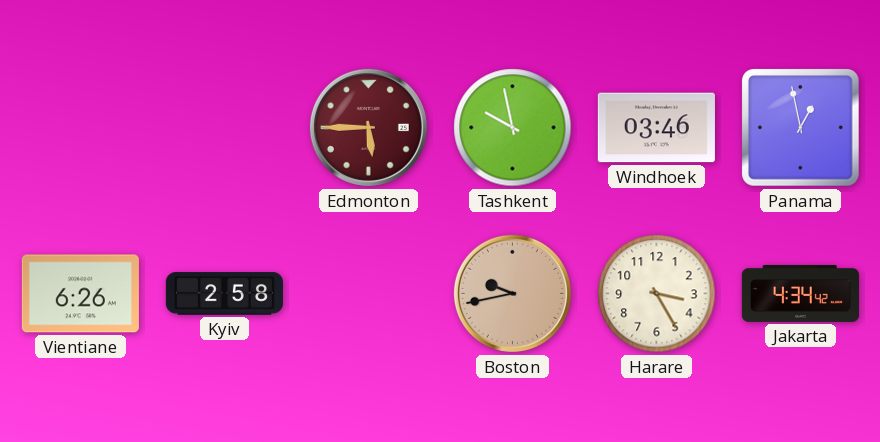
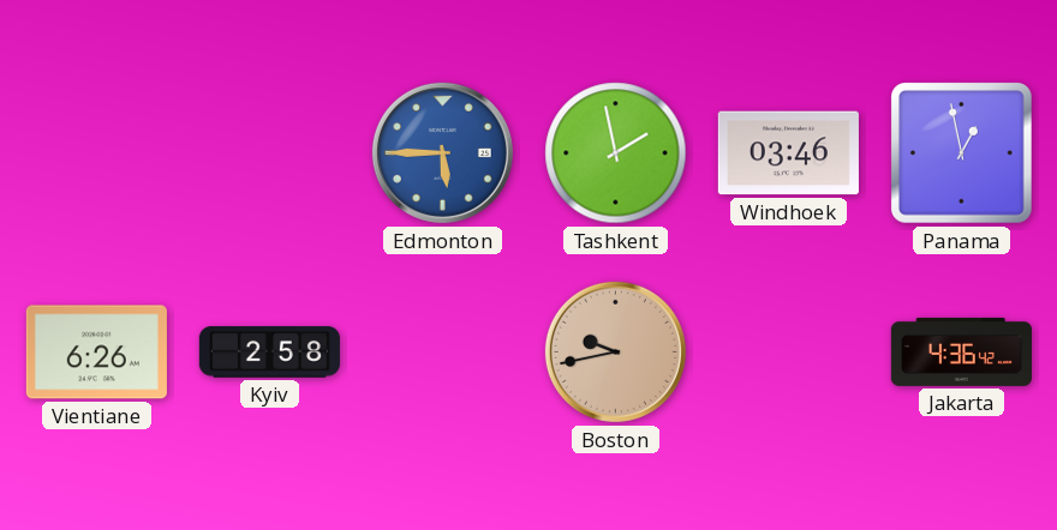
Edmonton dial: burgundy -> blue (442, 152)
Tashkent: 9:58 -> 1:58 (616, 153)
Harare: 3:25 -> none (657, 294)
Jakarta: 4:34 -> 4:36 (961, 351)
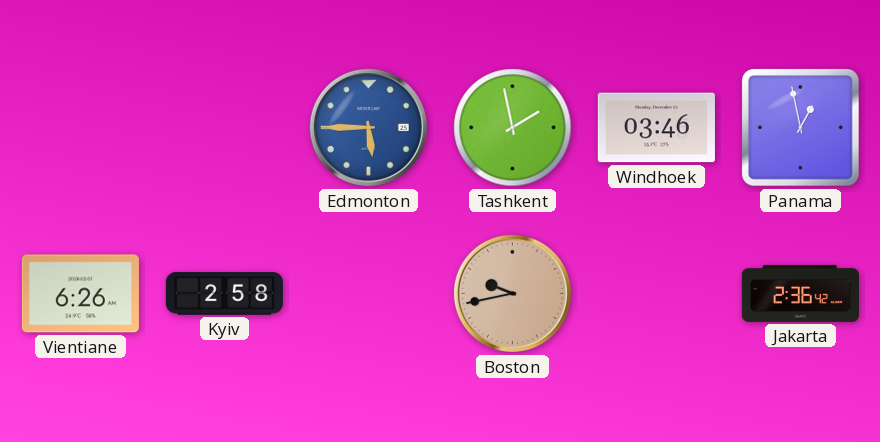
Jakarta: 4:36 -> 2:36 (800, 293)
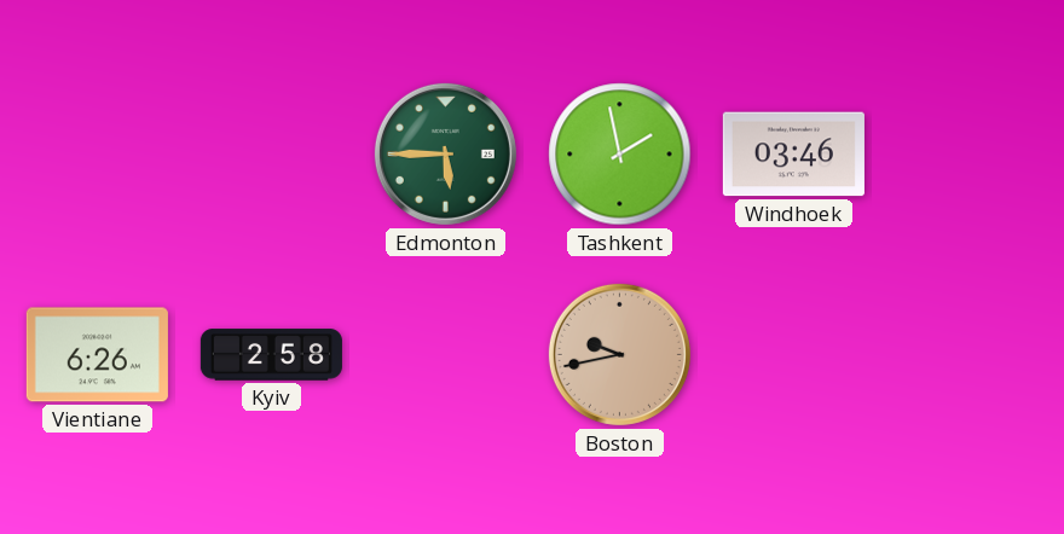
Edmonton dial: blue -> green (445, 153)
Panama: 12:58 -> none (801, 128)
Jakarta: 2:36 -> none (800, 293)
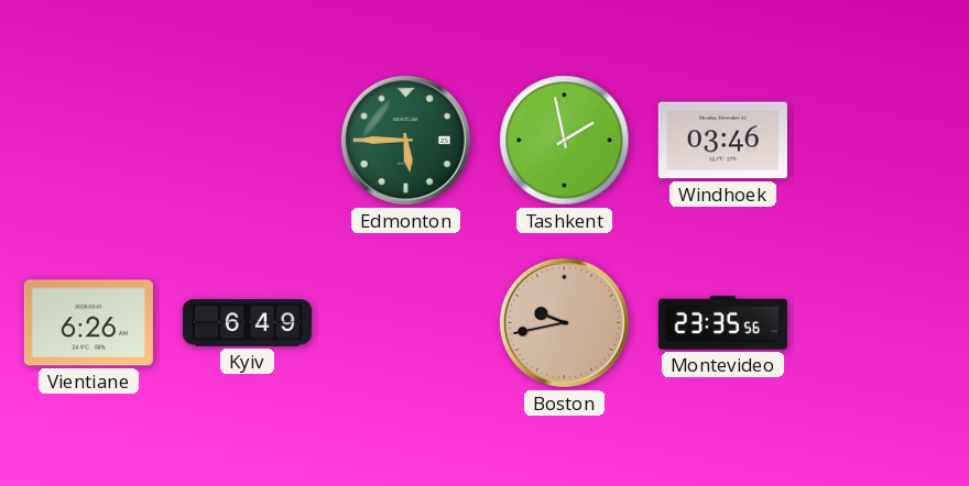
Kyiv: 2:58 -> 6:49 (247, 323)
Montevideo: none -> 23:35 (722, 323)
